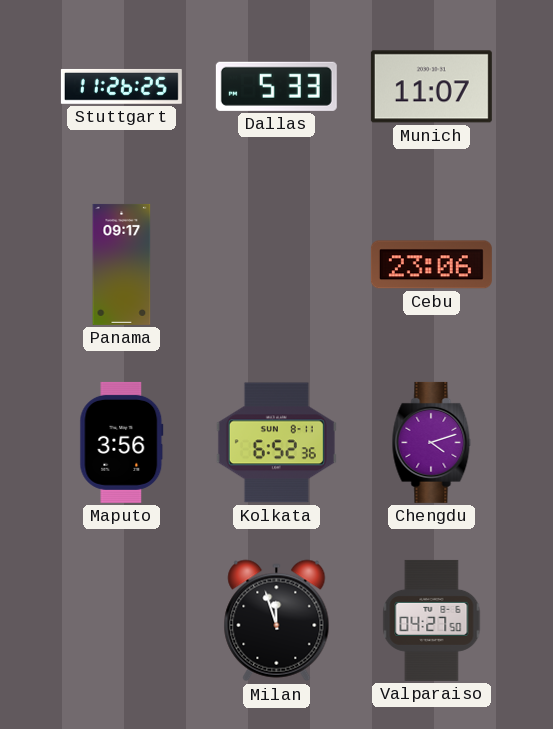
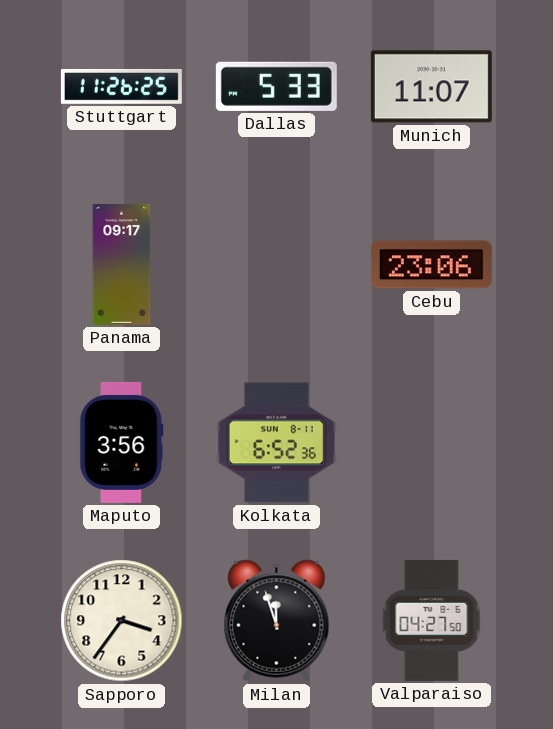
Chengdu: 4:12 -> none (432, 442)
Sapporo: none -> 3:36 (122, 621)
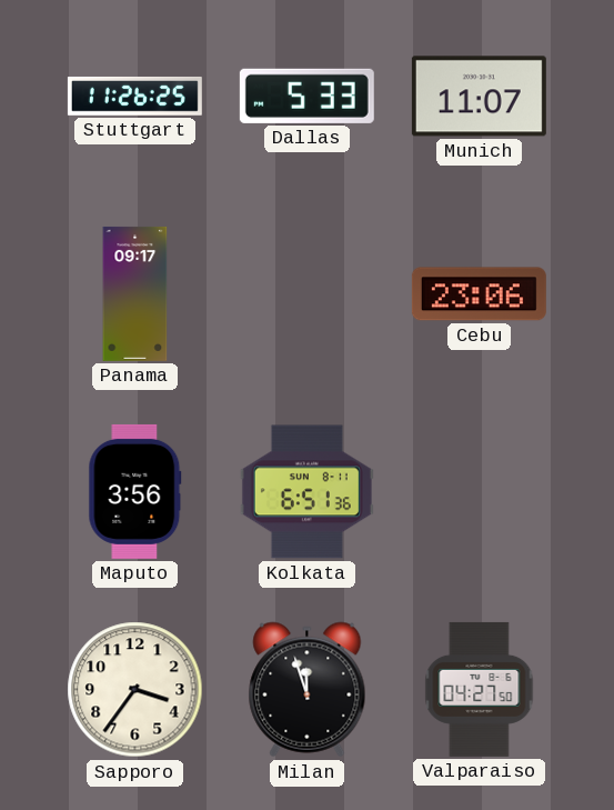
Kolkata: 6:52 -> 6:51 (306, 492)
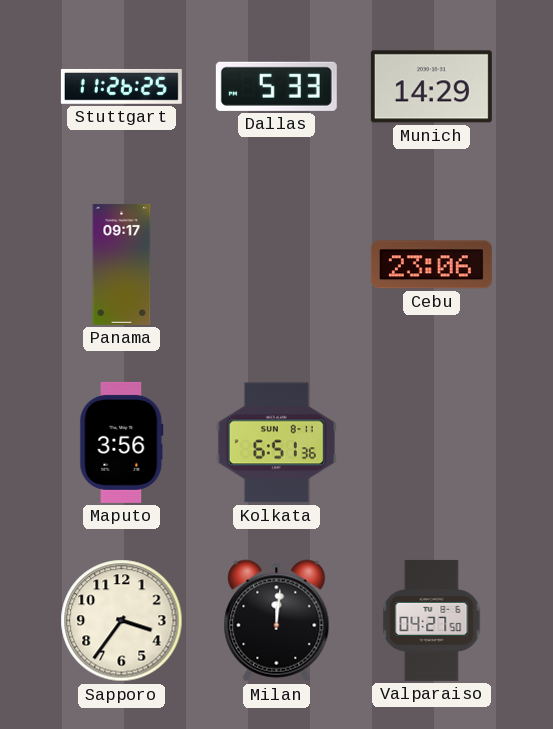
Munich: 11:07 -> 14:29 (431, 87)
Milan: 11:57 -> 12:01 (277, 621)
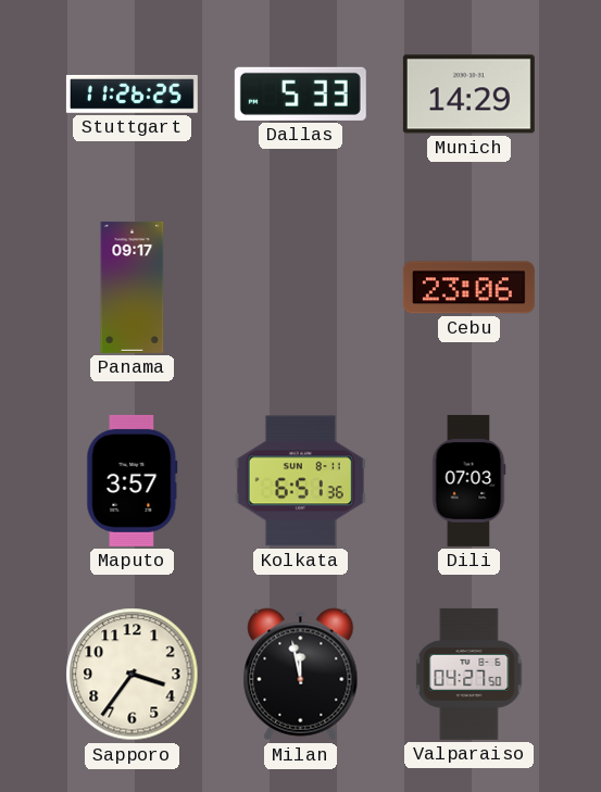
Maputo: 3:56 -> 3:57 (133, 480)
Dili: none -> 07:03 (468, 480)
Milan: 12:01 -> 11:58 (301, 675)
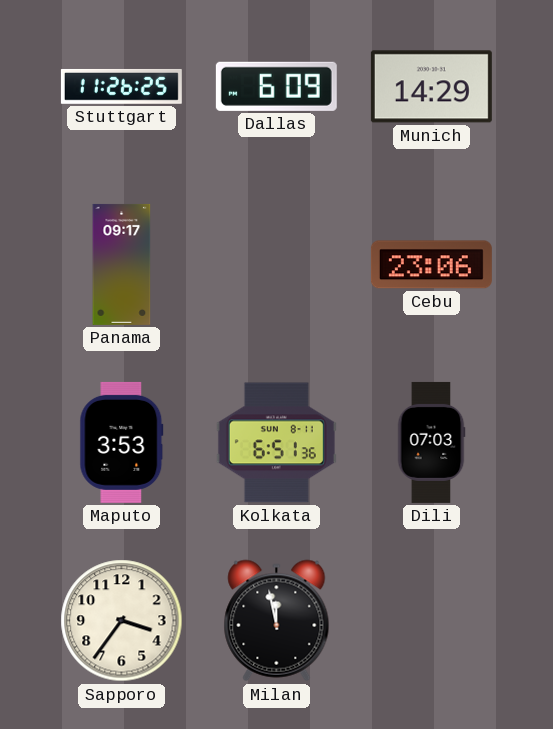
Dallas: 5:33 -> 6:09 (276, 86)
Maputo: 3:57 -> 3:53 (122, 442)
Valparaiso: 04:27 -> none (469, 674)
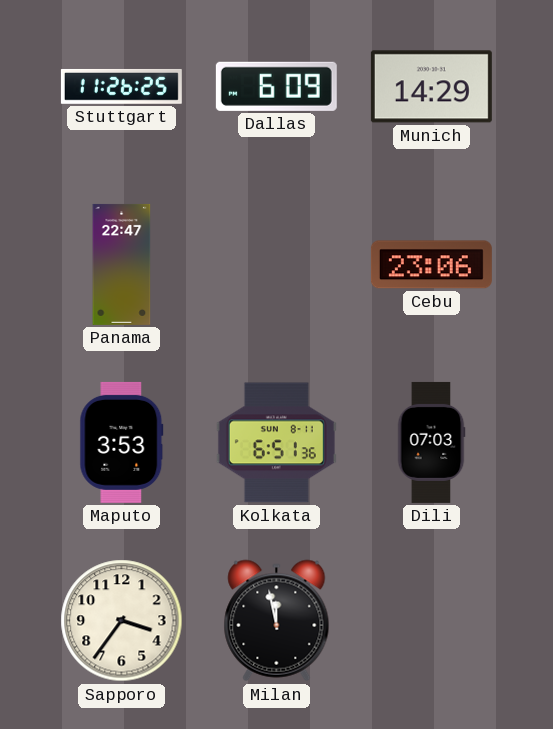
Panama: 09:17 -> 22:47 (122, 264)
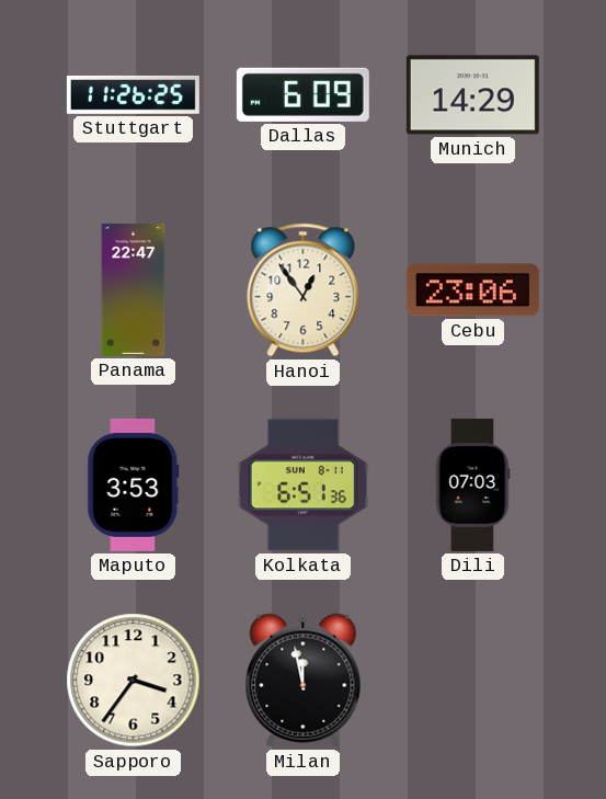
Hanoi: none -> 12:54 (304, 290)
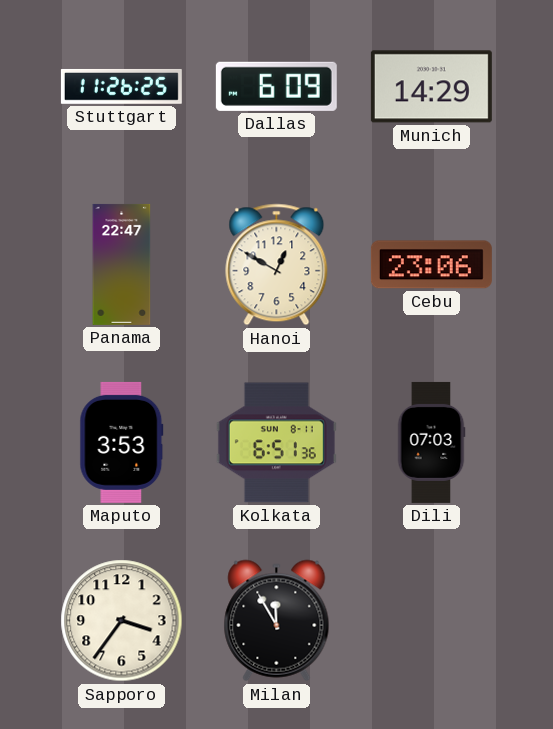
Hanoi: 12:54 -> 12:50 (277, 265)
Milan: 11:58 -> 11:55 (277, 621)
